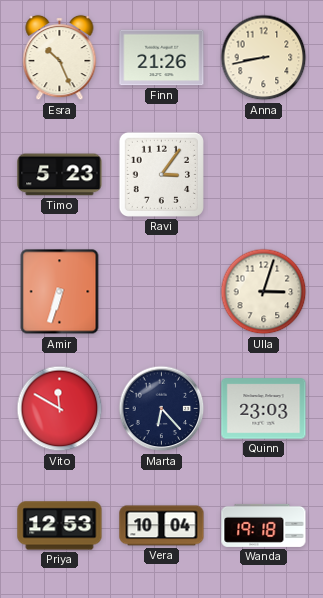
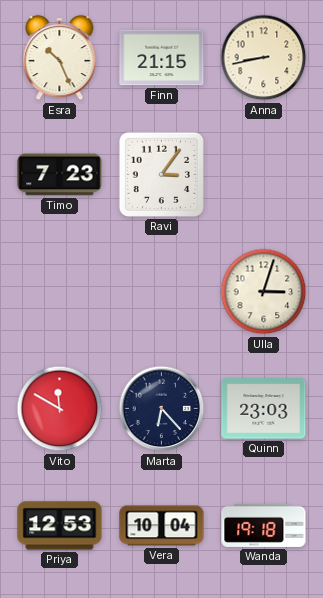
Finn: 21:26 -> 21:15 (162, 58)
Timo: 5:23 -> 7:23 (60, 175)
Amir: 6:33 -> none (60, 292)
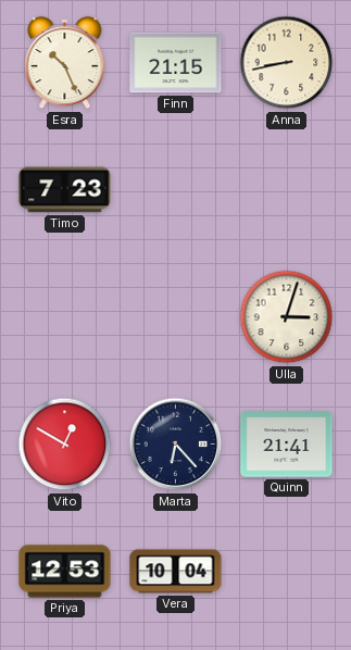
Ravi: 3:06 -> none (161, 174)
Vito: 11:50 -> 12:50 (65, 445)
Quinn: 23:03 -> 21:41 (287, 445)
Wanda: 19:18 -> none (264, 525)
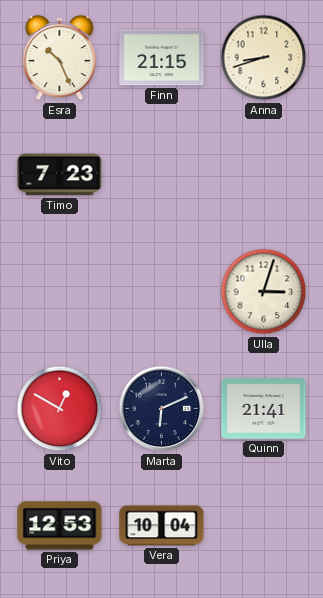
Anna: 8:43 -> 8:42 (264, 58)
Marta: 6:23 -> 6:11 (162, 409)
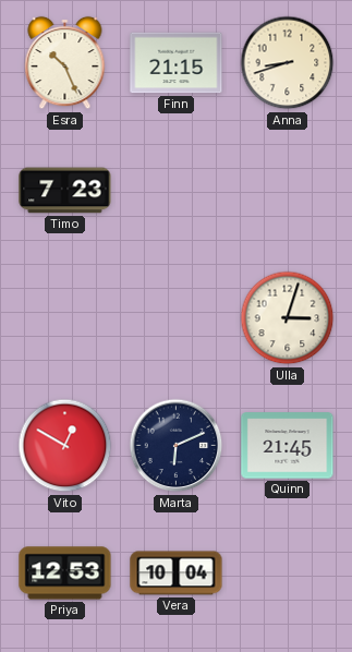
Quinn: 21:41 -> 21:45 (288, 446)
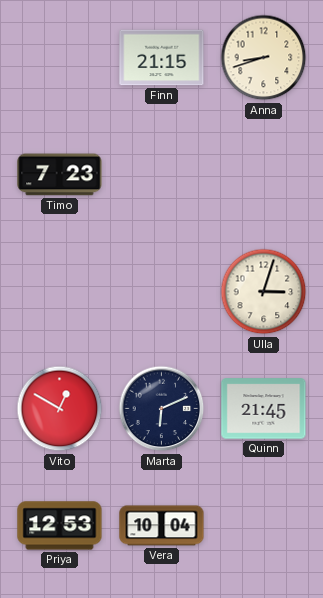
Esra: 10:26 -> none (65, 63)
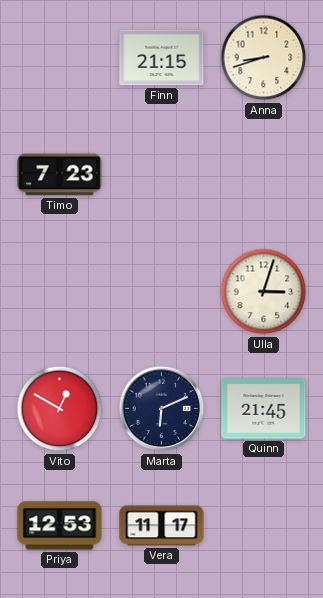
Vera: 10:04 -> 11:17 (162, 526)
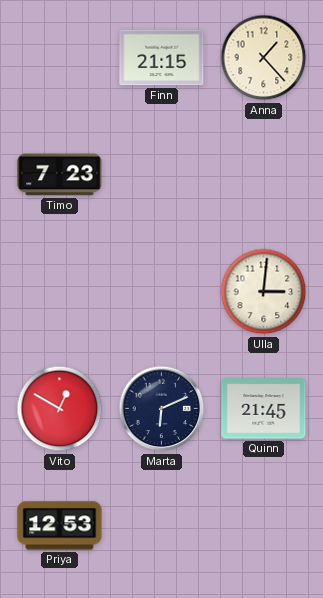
Anna: 8:42 -> 1:23 (264, 58)
Ulla: 3:03 -> 3:01 (264, 292)
Vera: 11:17 -> none (162, 526)
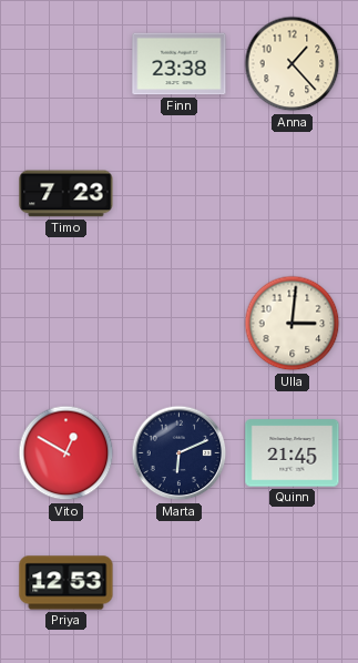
Finn: 21:15 -> 23:38 (180, 64)
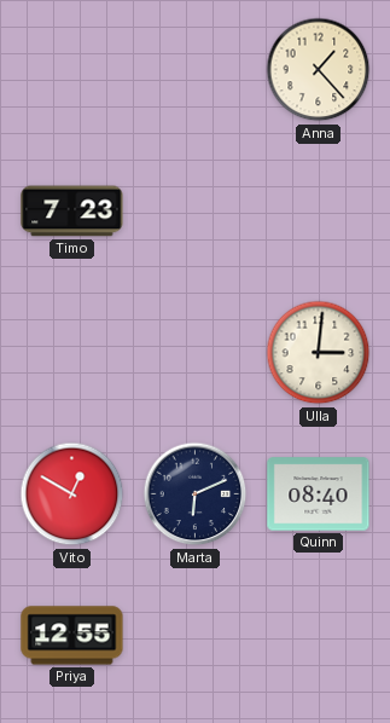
Finn: 23:38 -> none (180, 64)
Quinn: 21:45 -> 08:40 (319, 494)
Priya: 12:53 -> 12:55 (72, 636)
